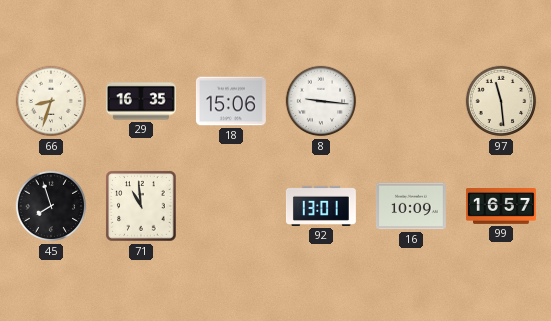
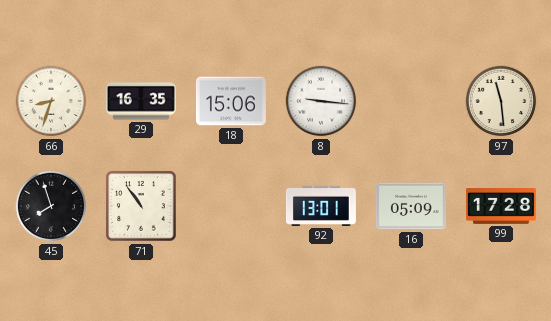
71: 10:59 -> 10:54 (141, 206)
16: 10:09 -> 05:09 (411, 206)
99: 16:57 -> 17:28 (501, 207)
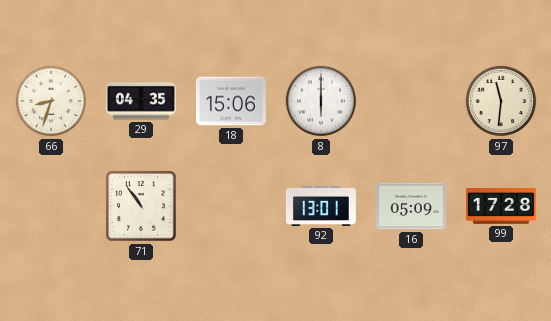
29: 16:35 -> 04:35 (141, 101)
8: 9:16 -> 6:00 (321, 101)
97: 11:29 -> 11:31 (501, 101)
45: 7:57 -> none (51, 206)
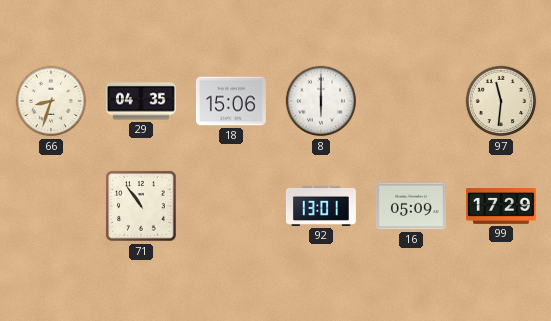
99: 17:28 -> 17:29 (501, 207)
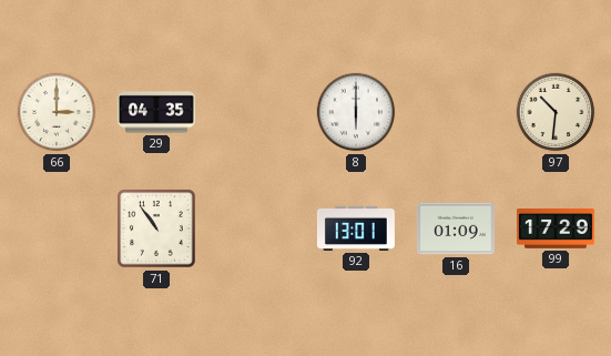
66: 8:33 -> 3:00 (57, 112)
18: 15:06 -> none (231, 101)
97: 11:31 -> 10:31 (556, 112)
16: 05:09 -> 01:09 (456, 228)
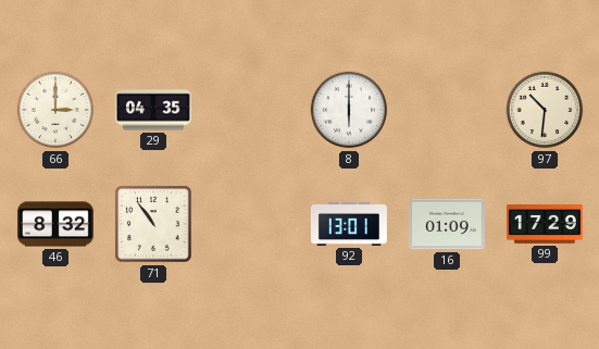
46: none -> 8:32 (55, 224)
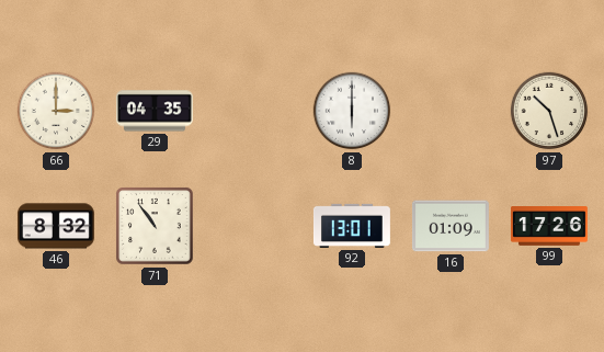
97: 10:31 -> 10:27 (549, 111)
99: 17:29 -> 17:26 (549, 227)
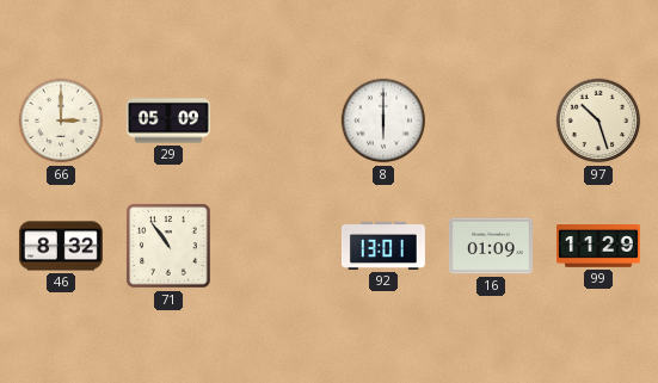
29: 04:35 -> 05:09 (168, 121)
99: 17:26 -> 11:29 (598, 247)
